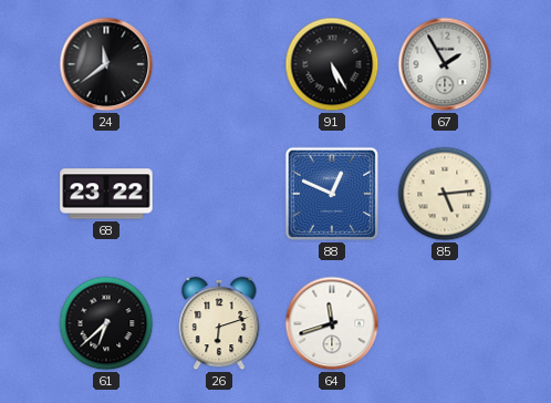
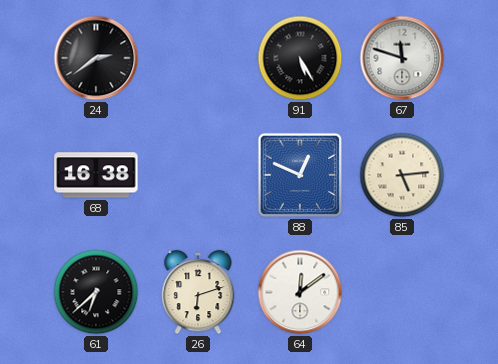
24: 11:39 -> 2:39 (96, 58)
67: 1:55 -> 11:48 (402, 58)
68: 23:22 -> 16:38 (96, 175)
64: 11:42 -> 12:09 (300, 292)
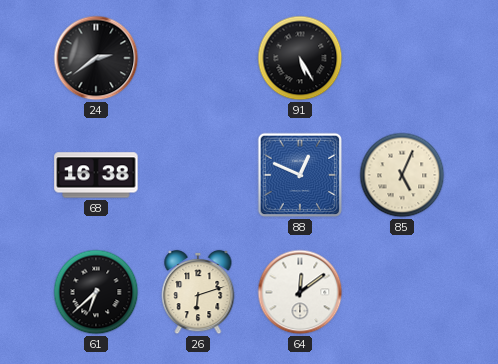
67: 11:48 -> none (402, 58)
85: 5:14 -> 5:04 (402, 175)
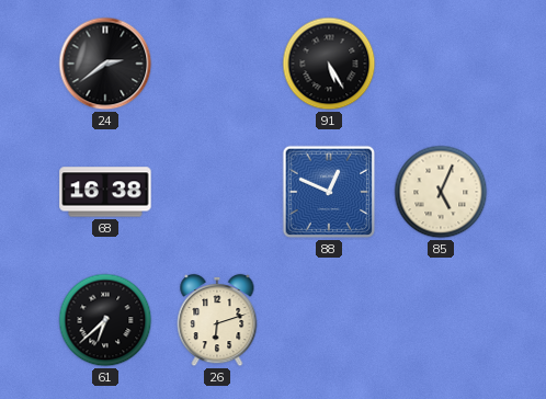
64: 12:09 -> none (300, 292)
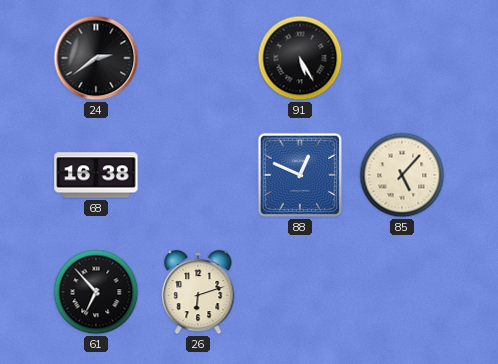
85: 5:04 -> 5:07 (402, 175)
61: 6:38 -> 6:53 (96, 292)
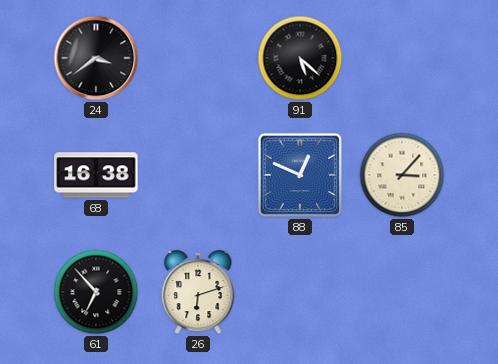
24: 2:39 -> 3:39 (96, 58)
91: 5:25 -> 5:22 (300, 58)
85: 5:07 -> 3:07 (402, 175)
